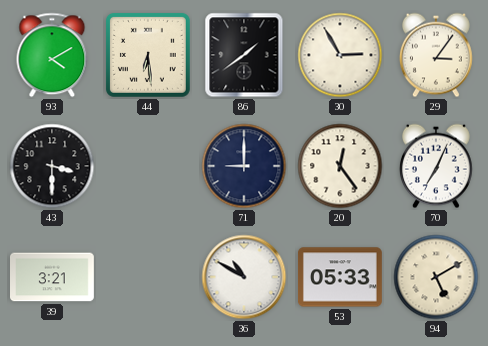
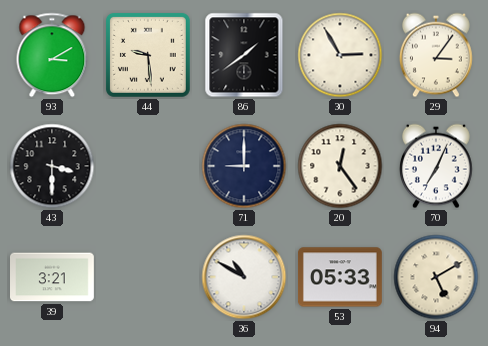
93: 4:10 -> 3:10 (52, 55)
44: 6:29 -> 9:29 (148, 55)
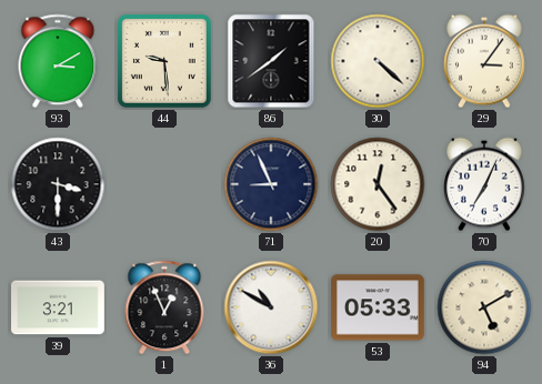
30: 2:55 -> 4:22 (378, 61)
71: 9:00 -> 8:56 (271, 184)
1: none -> 12:56 (164, 307)
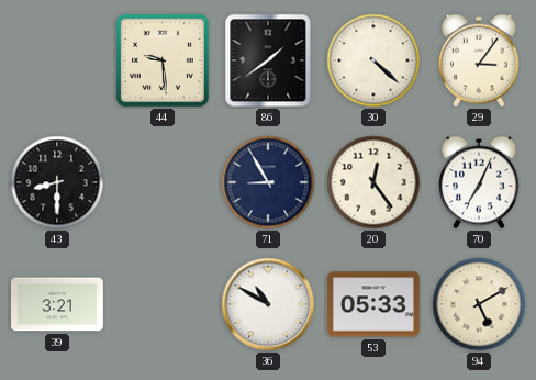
93: 3:10 -> none (58, 61)
43: 3:30 -> 8:30 (57, 182)
71: 8:56 -> 8:55 (268, 182)
1: 12:56 -> none (164, 307)
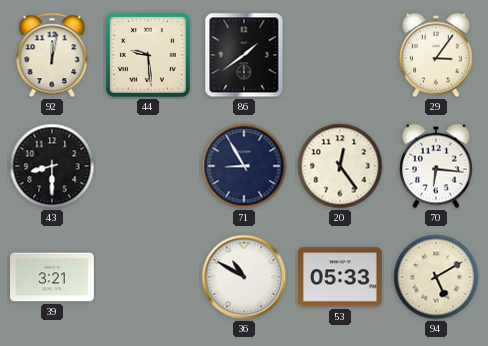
92: none -> 12:02 (52, 55)
30: 4:22 -> none (373, 60)
70: 7:04 -> 6:16 (436, 166)
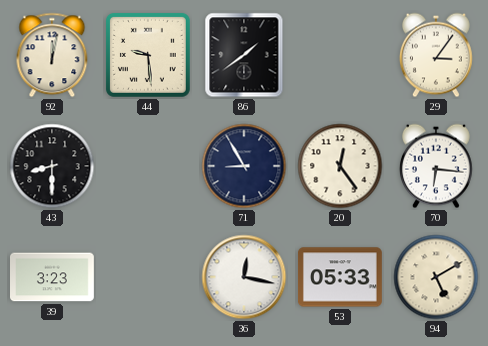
39: 3:21 -> 3:23 (53, 277)
36: 10:50 -> 12:17 (244, 277)
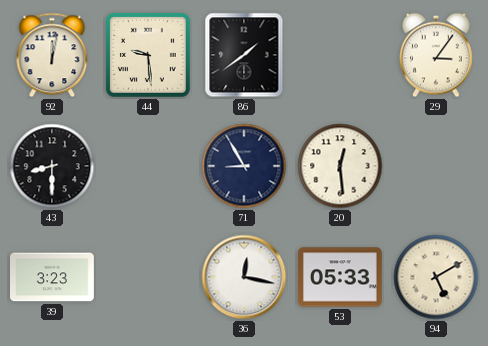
20: 12:24 -> 12:29 (340, 166)
70: 6:16 -> none (436, 166)
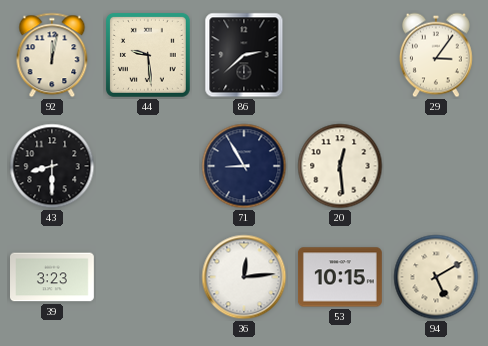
86: 1:39 -> 2:38 (244, 55)
36: 12:17 -> 12:14 (244, 277)
53: 05:33 -> 10:15 (341, 277)
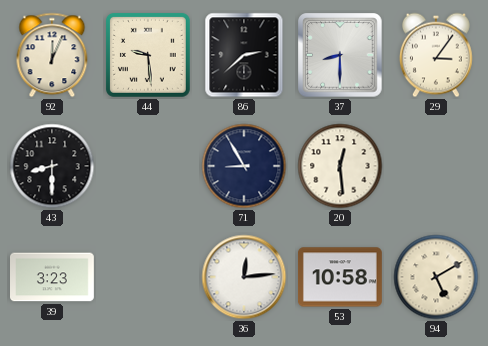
92: 12:02 -> 12:04 (52, 55)
37: none -> 8:30 (340, 55)
53: 10:15 -> 10:58 (341, 277)
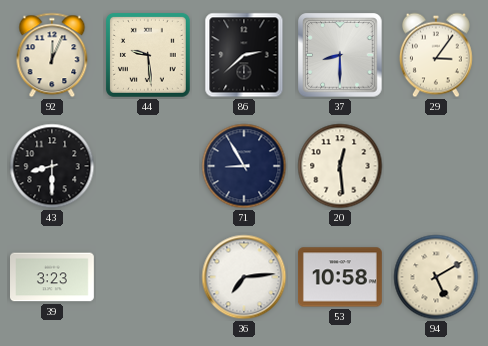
36: 12:14 -> 7:14 (244, 277)
